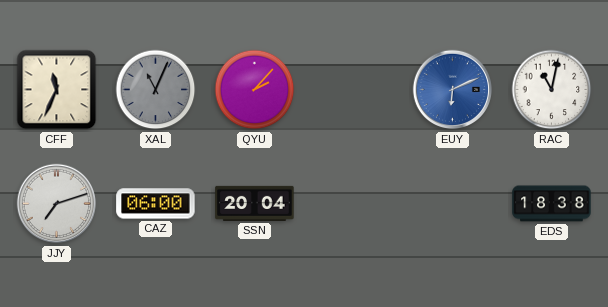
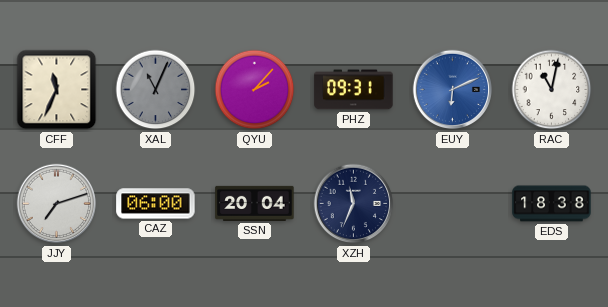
PHZ: none -> 09:31 (354, 90)
XZH: none -> 11:34 (354, 204)
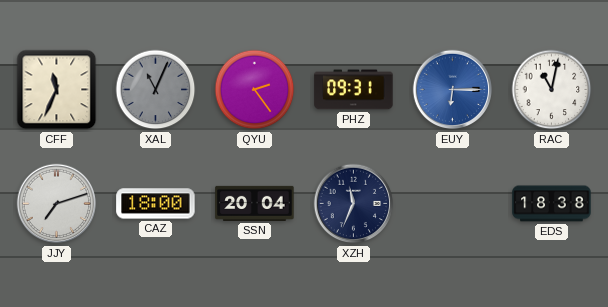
QYU: 2:07 -> 2:24 (255, 90)
EUY: 6:11 -> 6:15 (453, 90)
CAZ: 06:00 -> 18:00 (156, 204)
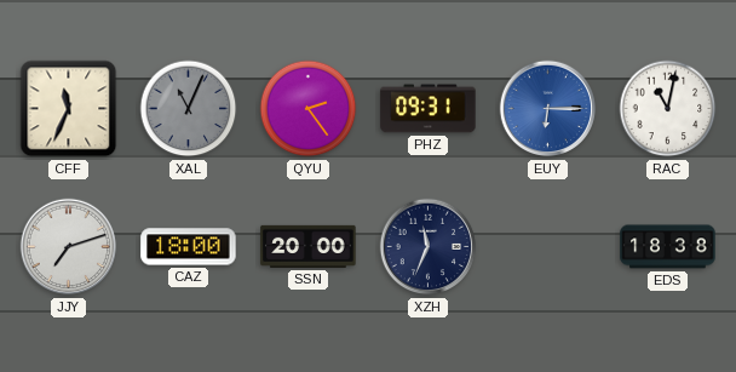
SSN: 20:04 -> 20:00 (309, 246)
